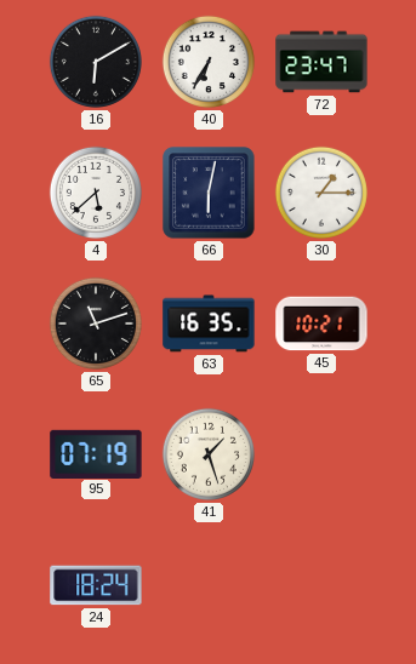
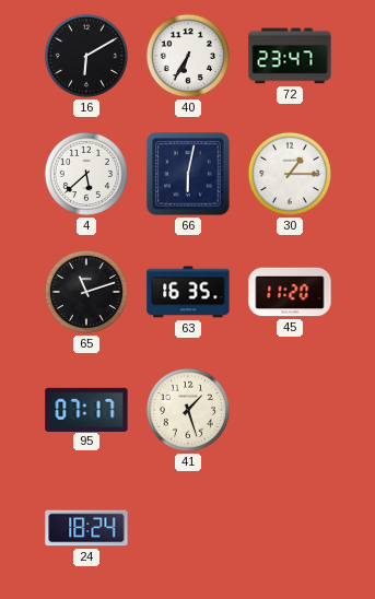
45: 10:21 -> 11:20 (290, 292)
95: 07:19 -> 07:17 (86, 409)
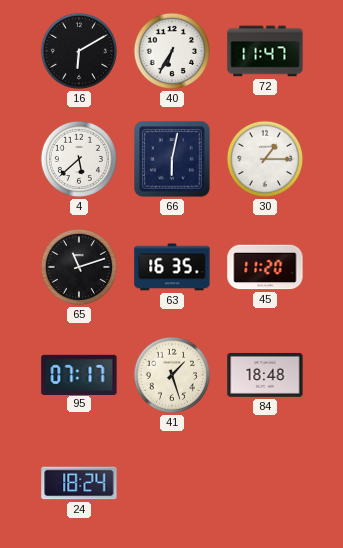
72: 23:47 -> 11:47 (265, 51)
84: none -> 18:48 (265, 375)
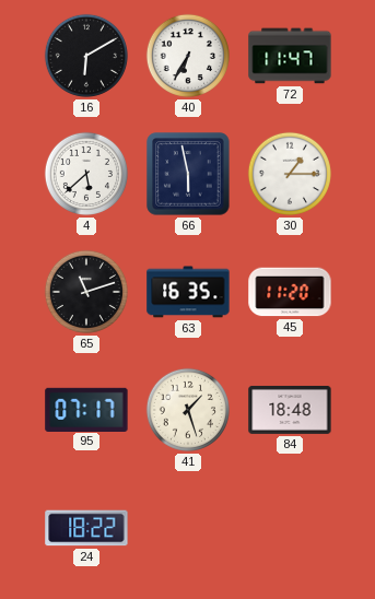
66: 6:02 -> 5:58 (188, 174)
24: 18:24 -> 18:22 (86, 528)
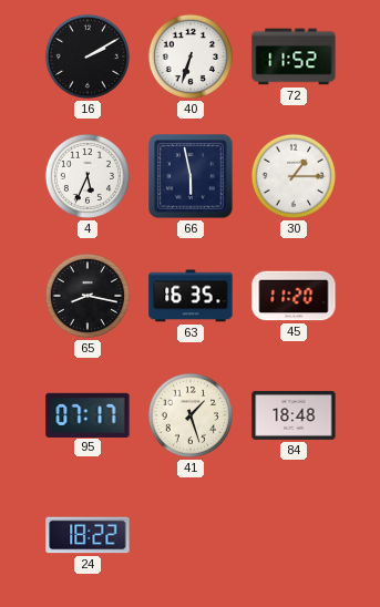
16: 6:10 -> 2:10 (88, 56)
40: 6:35 -> 6:33 (191, 56)
72: 11:47 -> 11:52 (294, 56)
4: 5:38 -> 5:34 (88, 176)
65: 11:12 -> 8:17 (88, 296)
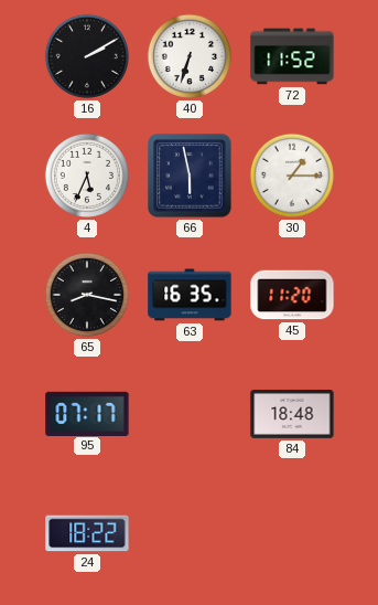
41: 1:27 -> none (191, 415)
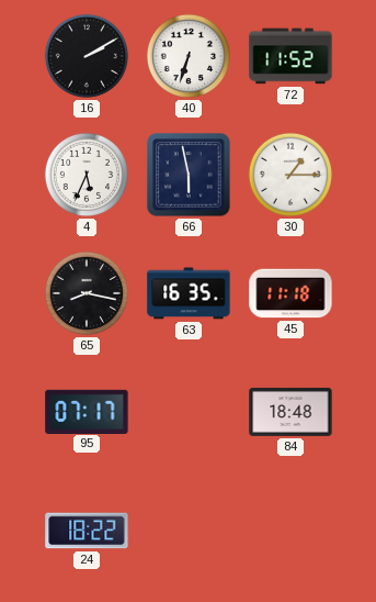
45: 11:20 -> 11:18 (290, 293)
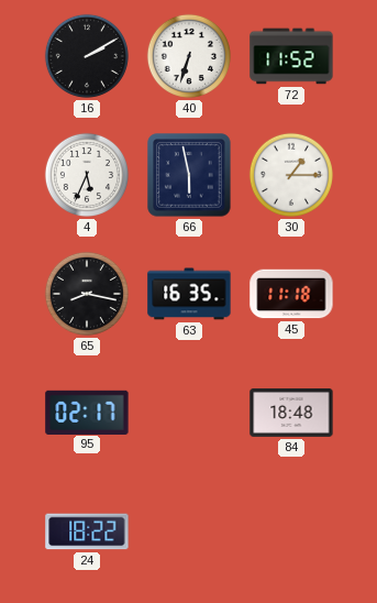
95: 07:17 -> 02:17 (87, 412)
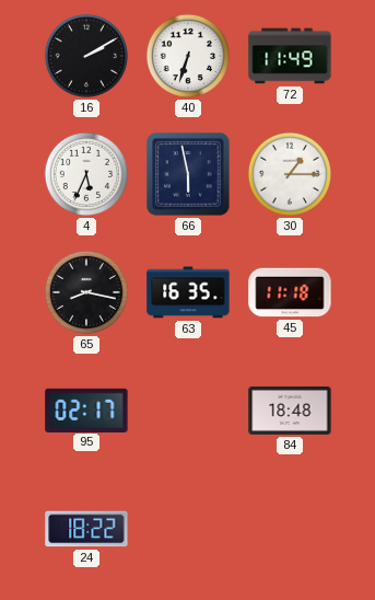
72: 11:52 -> 11:49 (290, 56)
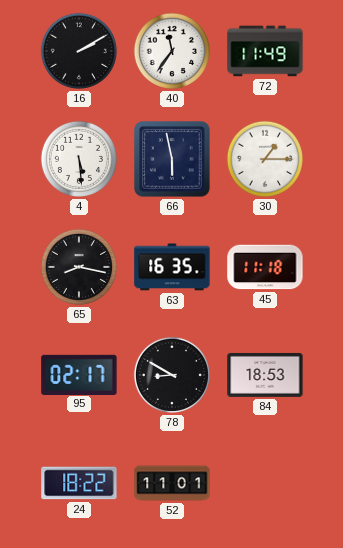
40: 6:33 -> 11:36 (172, 51)
4: 5:34 -> 5:29 (79, 159)
78: none -> 8:50 (172, 375)
84: 18:48 -> 18:53 (265, 375)
52: none -> 11:01 (172, 483)
